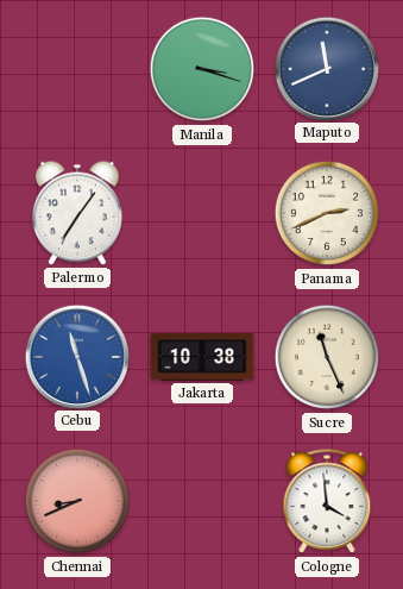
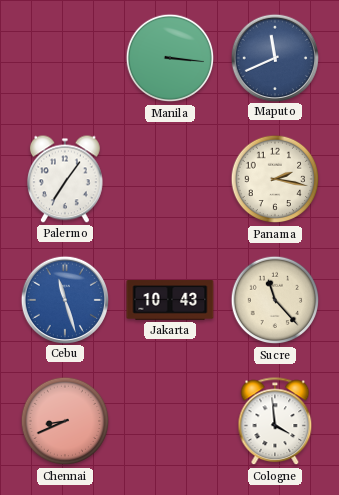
Manila: 3:18 -> 3:16 (170, 58)
Panama: 2:41 -> 2:17 (275, 179)
Jakarta: 10:38 -> 10:43 (170, 300)
Sucre: 11:26 -> 11:23 (275, 300)
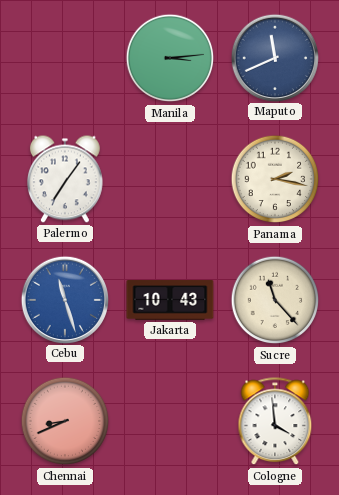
Manila: 3:16 -> 3:14 (170, 58)
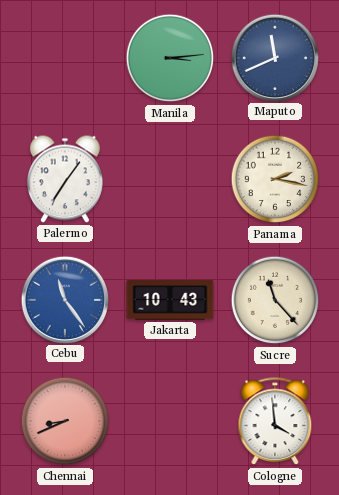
Cebu: 11:27 -> 11:24 (64, 299)
